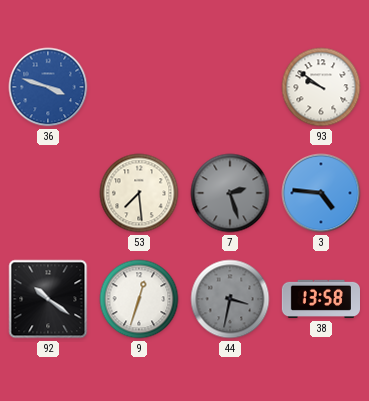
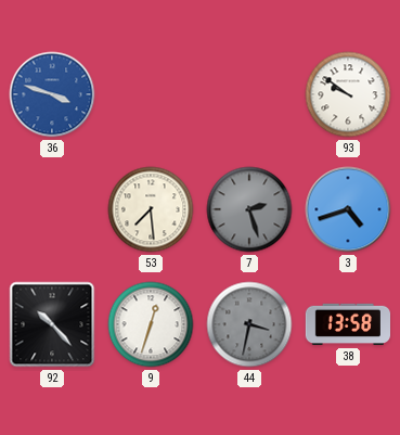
3: 4:46 -> 4:42 (348, 209)
92: 10:21 -> 10:23 (52, 324)
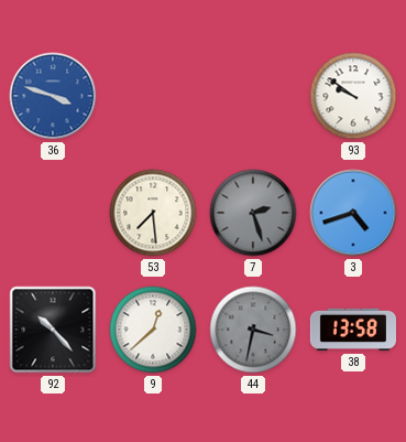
9: 12:33 -> 12:38 (153, 330)
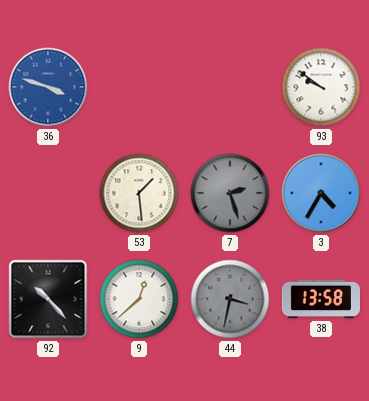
53: 7:29 -> 1:29 (139, 193)
3: 4:42 -> 4:35 (321, 193)
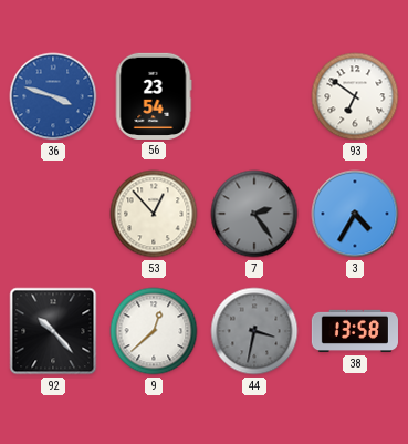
56: none -> 23:54 (154, 96)
93: 9:51 -> 6:51 (355, 96)
53: 1:29 -> 12:53 (154, 214)
7: 2:27 -> 2:24 (254, 214)
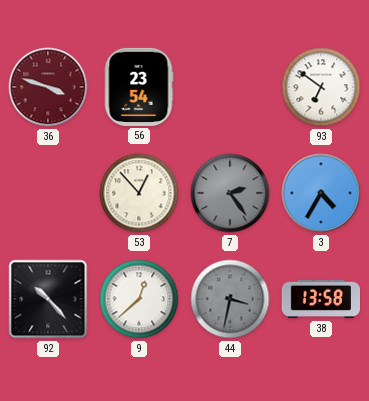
36 dial: blue -> burgundy (48, 87)
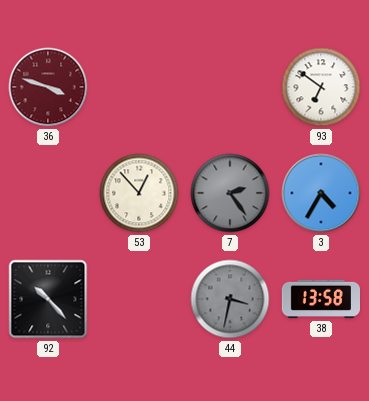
56: 23:54 -> none (139, 87)
9: 12:38 -> none (139, 299)
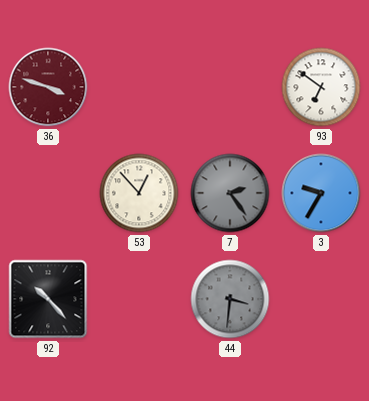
3: 4:35 -> 9:35 (321, 193)
44: 3:32 -> 3:31 (230, 299)
38: 13:58 -> none (320, 299)
